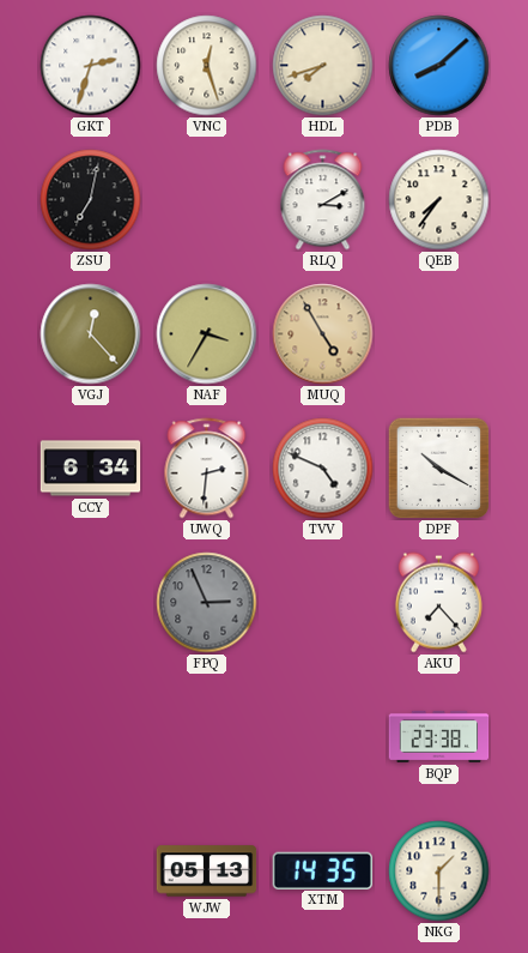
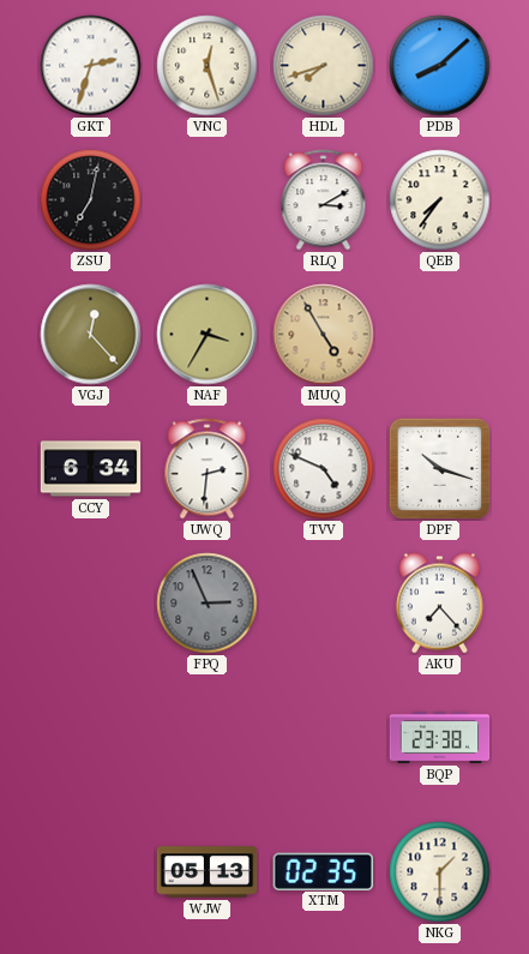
DPF: 10:20 -> 10:18 (439, 468)
XTM: 14:35 -> 02:35 (323, 871)
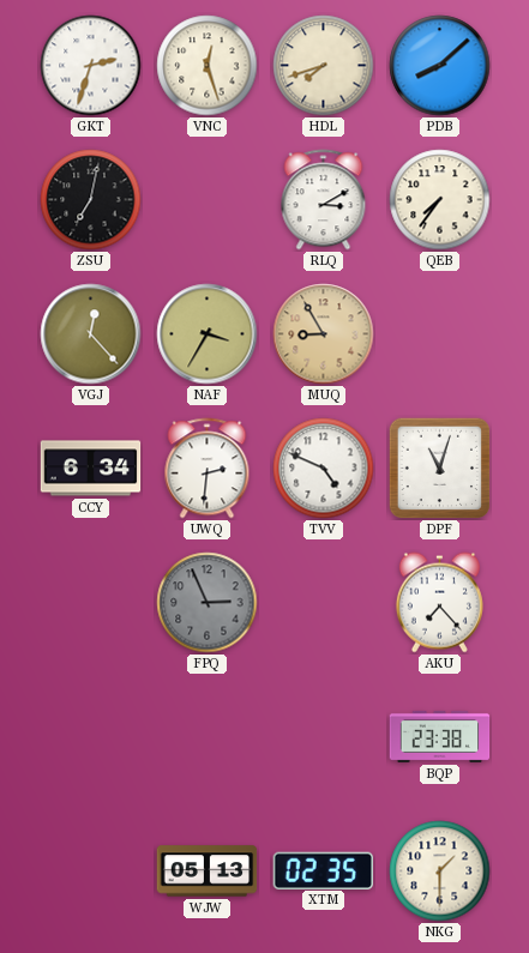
MUQ: 4:55 -> 8:55 (324, 334)
DPF: 10:18 -> 11:03 (439, 468)
